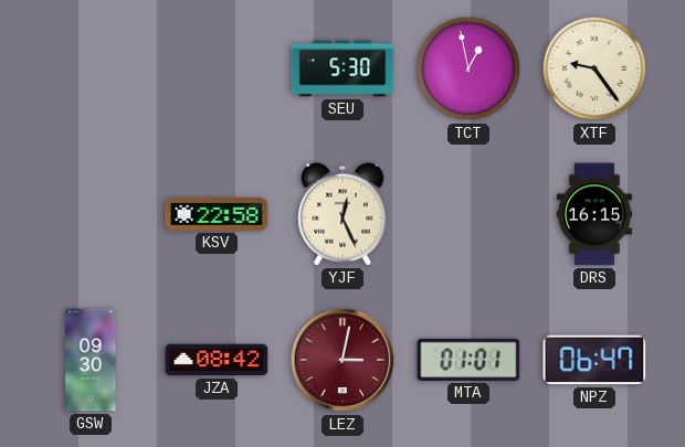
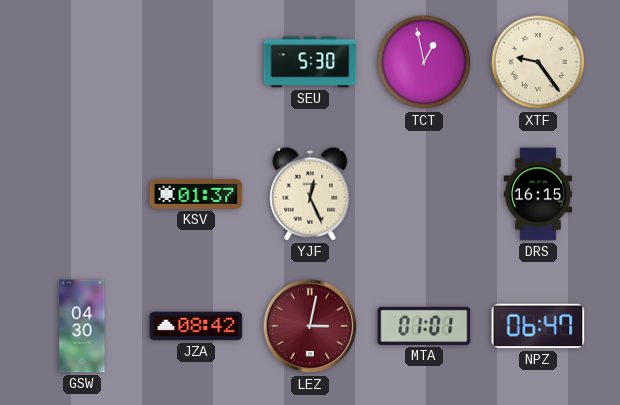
KSV: 22:58 -> 01:37 (196, 194)
GSW: 09:30 -> 04:30 (82, 326)
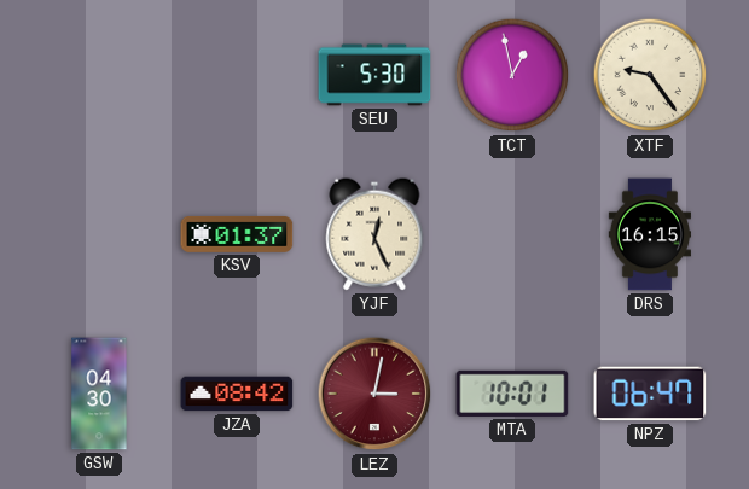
MTA: 01:01 -> 10:01 (512, 394)
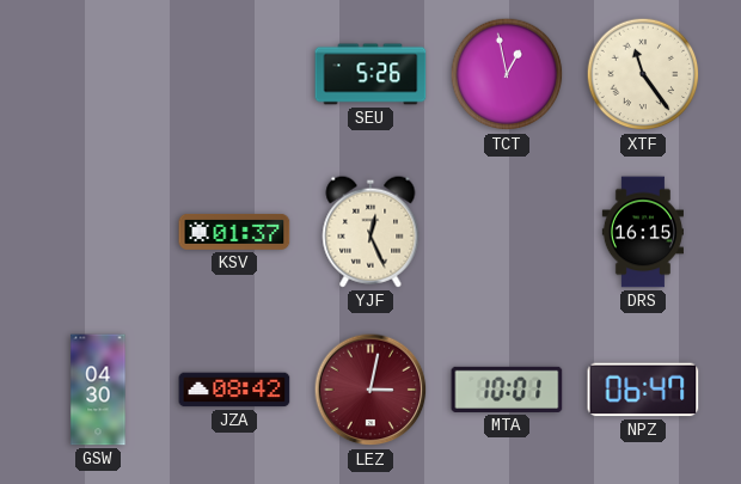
SEU: 5:30 -> 5:26 (370, 74)
XTF: 9:24 -> 11:24 (643, 74)
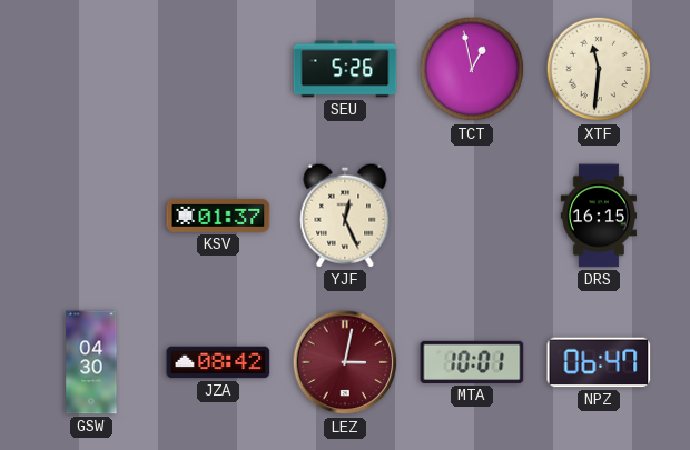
XTF: 11:24 -> 11:31 (599, 69)
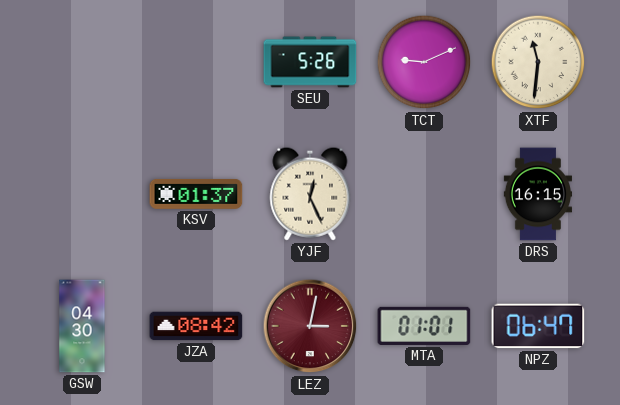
TCT: 12:58 -> 9:11 (424, 62)
MTA: 10:01 -> 01:01 (424, 326)
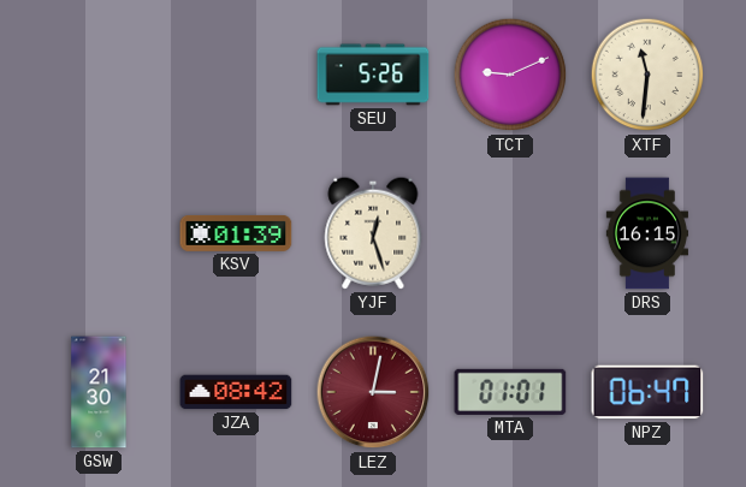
KSV: 01:37 -> 01:39 (236, 233)
YJF: 12:26 -> 12:27 (373, 233)
GSW: 04:30 -> 21:30 (99, 392)
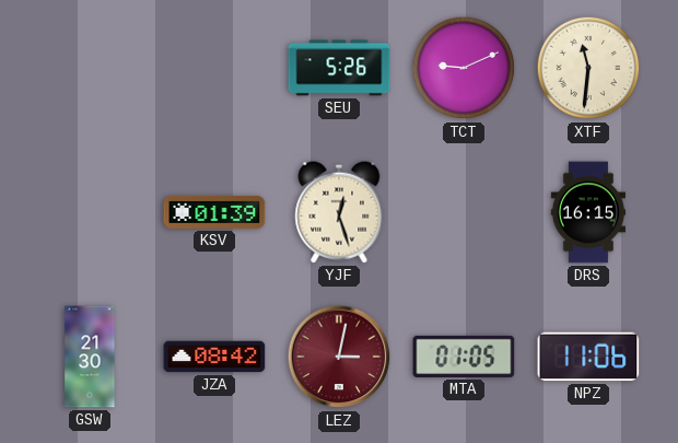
MTA: 01:01 -> 01:05 (464, 357)
NPZ: 06:47 -> 11:06 (588, 357)
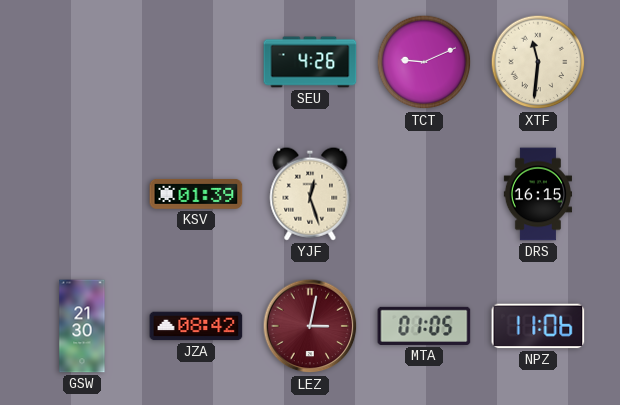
SEU: 5:26 -> 4:26 (310, 62)
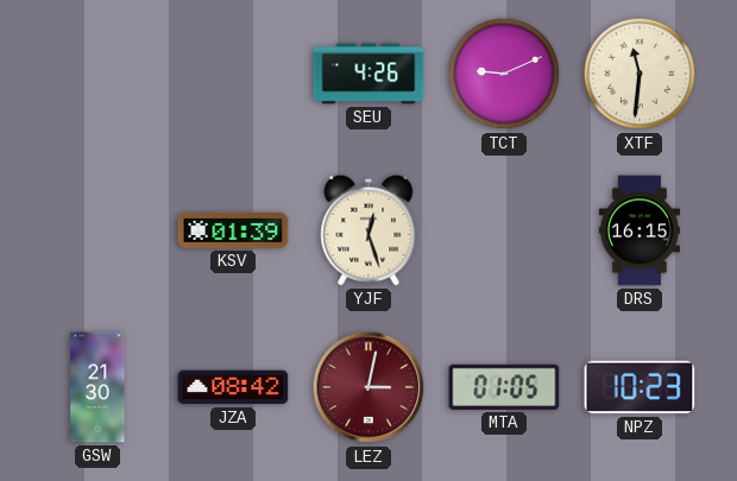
NPZ: 11:06 -> 10:23 (640, 387)
